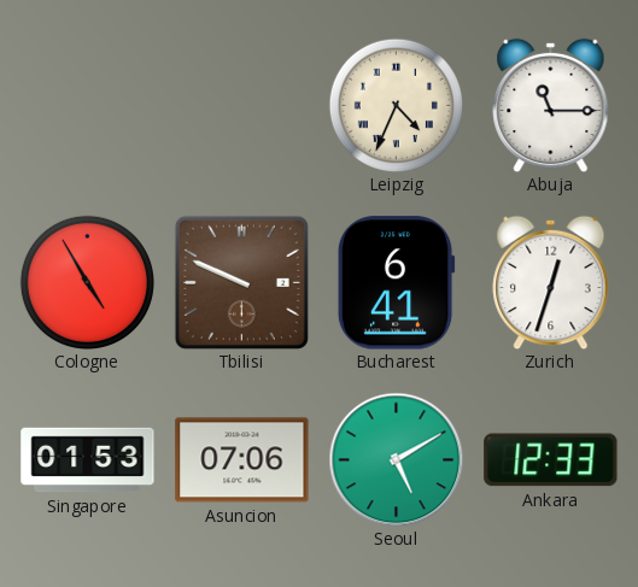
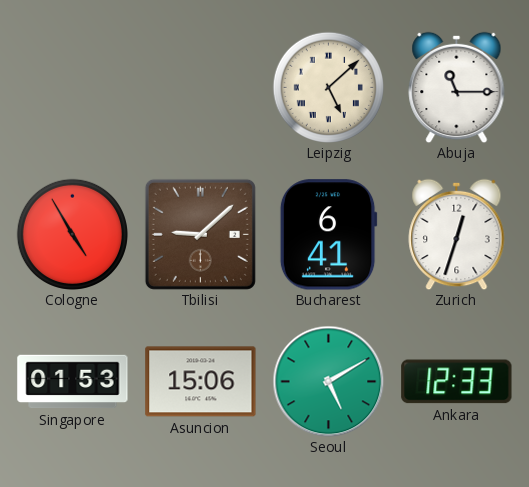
Leipzig: 4:34 -> 5:08 (328, 87)
Tbilisi: 9:49 -> 9:08 (200, 234)
Asuncion: 07:06 -> 15:06 (201, 382)
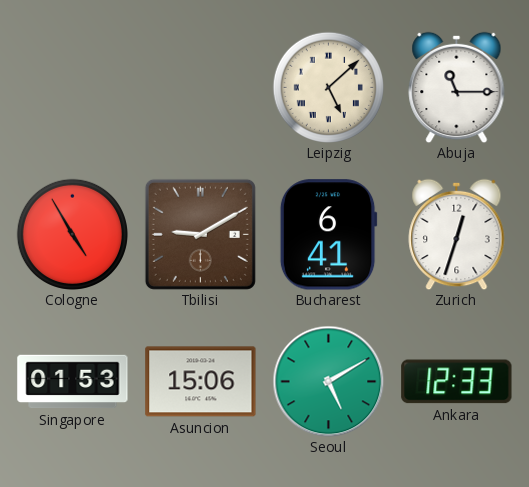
Tbilisi: 9:08 -> 9:10 (200, 234)
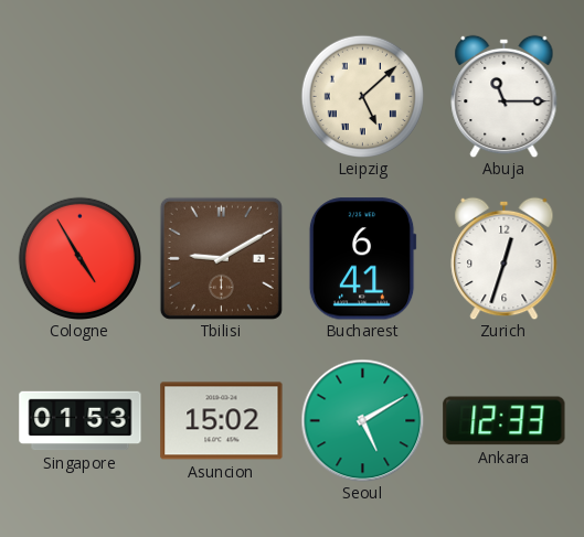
Asuncion: 15:06 -> 15:02 (222, 421)
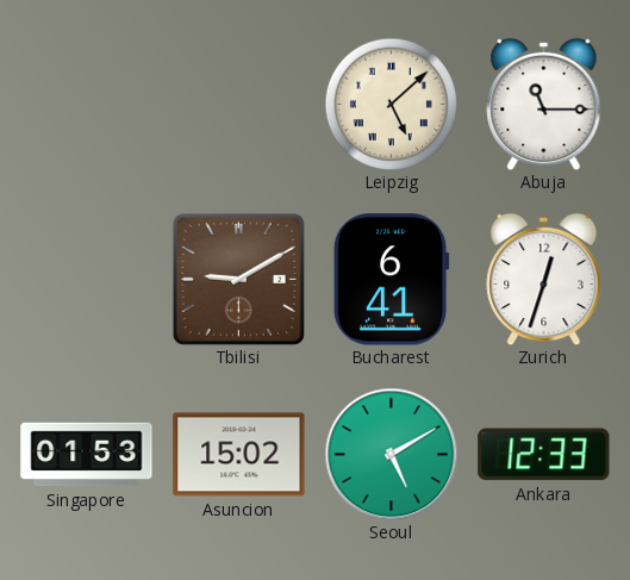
Cologne: 4:55 -> none (79, 258)
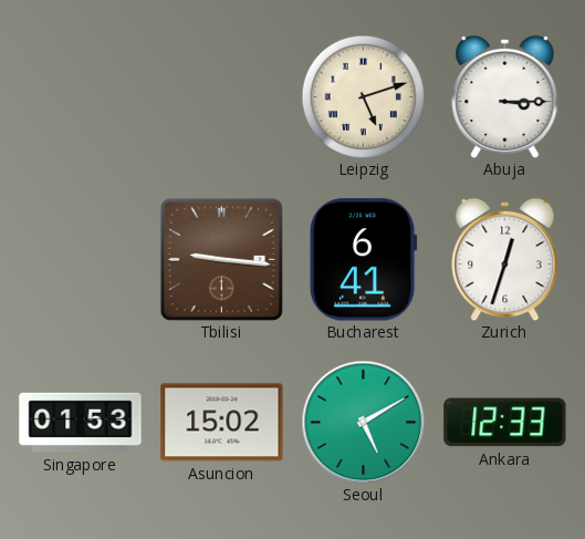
Leipzig: 5:08 -> 5:12 (363, 96)
Abuja: 11:15 -> 3:15 (505, 96)
Tbilisi: 9:10 -> 9:16 (221, 259)
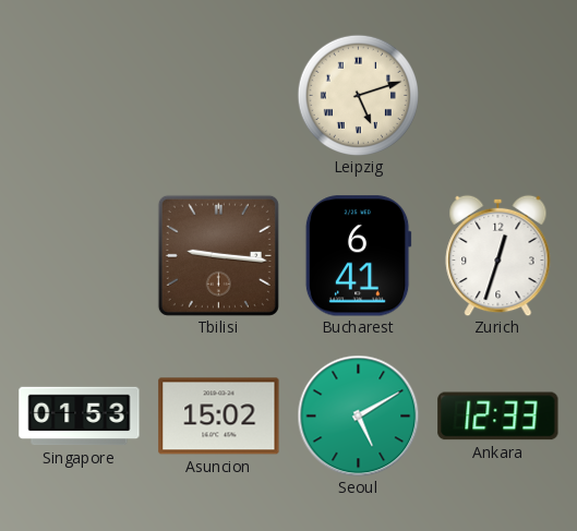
Abuja: 3:15 -> none (505, 96)
